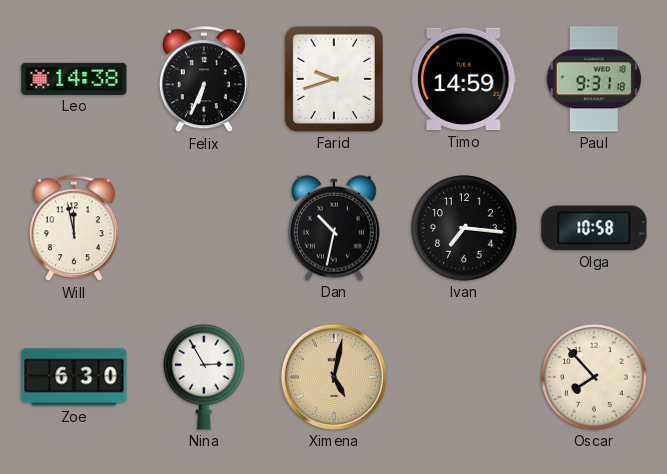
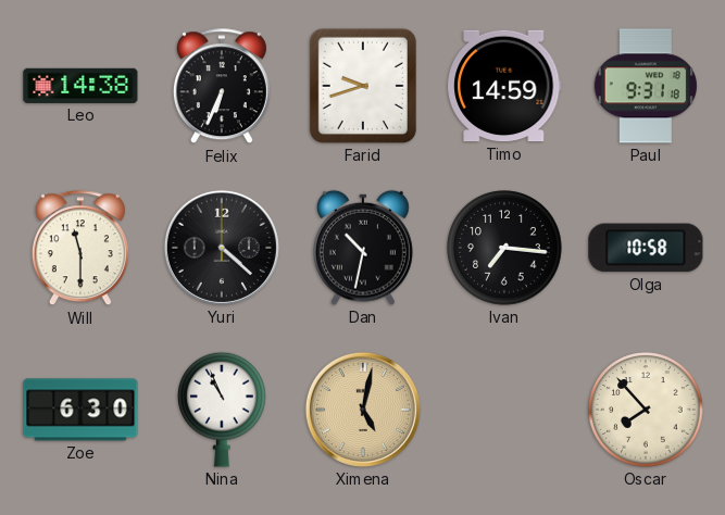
Will: 11:58 -> 11:30 (80, 249)
Yuri: none -> 4:22 (222, 248)
Nina: 2:55 -> 10:56 (223, 410)
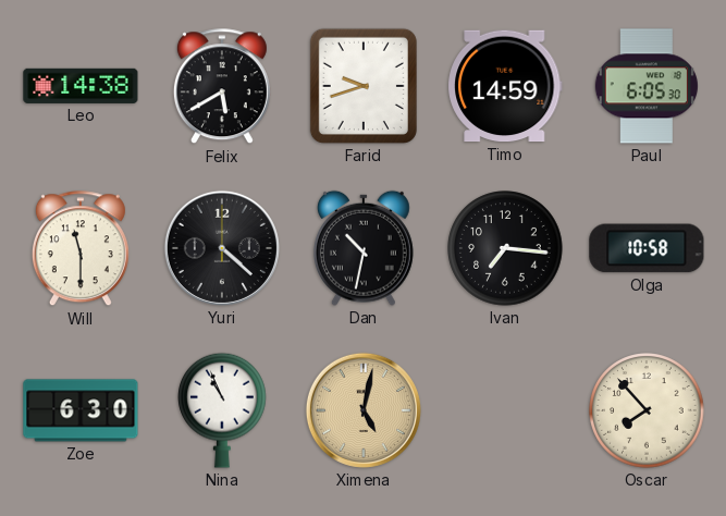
Felix: 6:34 -> 5:40 (222, 87)
Paul: 9:31 -> 6:05 (647, 86)
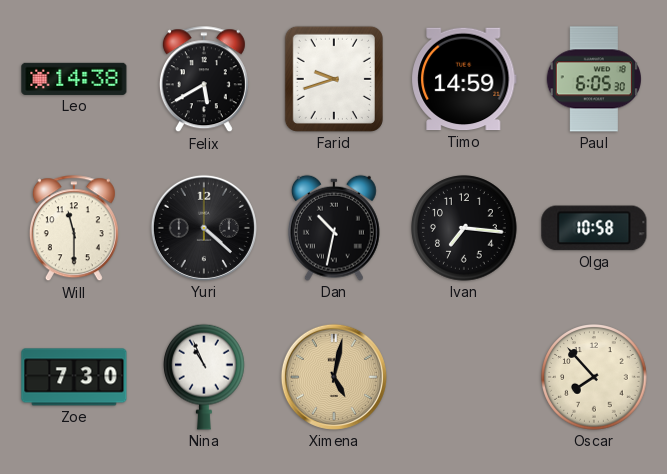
Zoe: 6:30 -> 7:30 (74, 377)
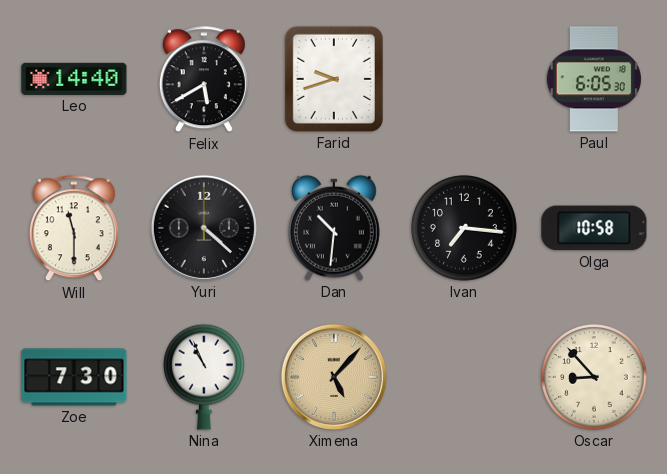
Leo: 14:38 -> 14:40 (74, 79)
Timo: 14:59 -> none (465, 79)
Dan: 10:32 -> 10:31 (334, 228)
Ximena: 5:02 -> 5:07 (334, 377)
Oscar: 7:53 -> 8:53 (594, 377)
